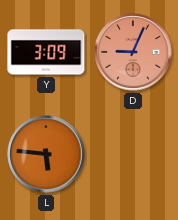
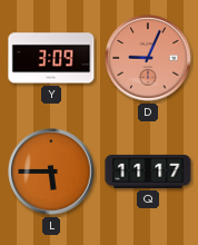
L: 5:46 -> 5:45 (51, 171)
Q: none -> 11:17 (148, 171)
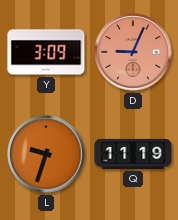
L: 5:45 -> 9:33 (46, 154)
Q: 11:17 -> 11:19 (133, 154)
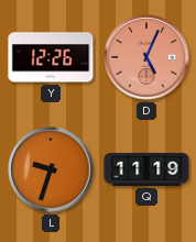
Y: 3:09 -> 12:26 (51, 57)
D: 9:04 -> 5:04 (146, 57)
